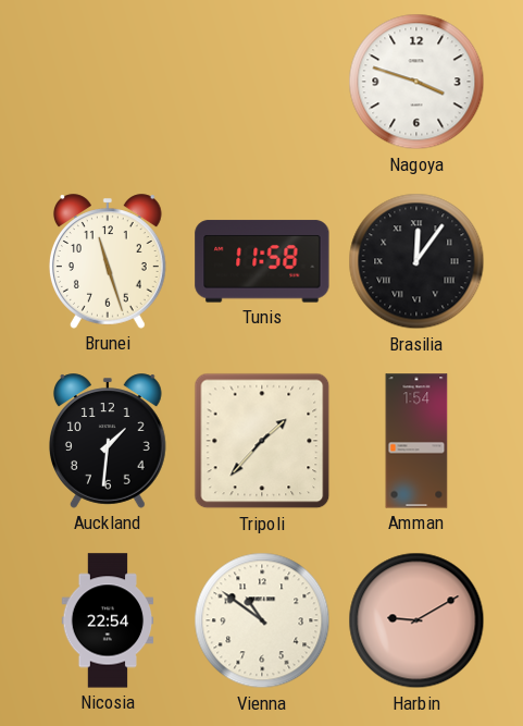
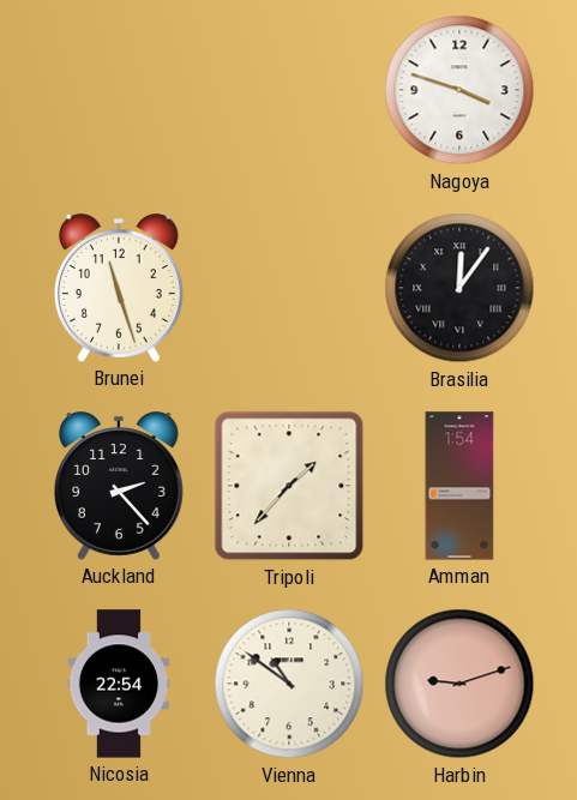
Tunis: 11:58 -> none (262, 261)
Auckland: 1:31 -> 2:23 (119, 486)
Harbin: 9:10 -> 9:12 (459, 684)
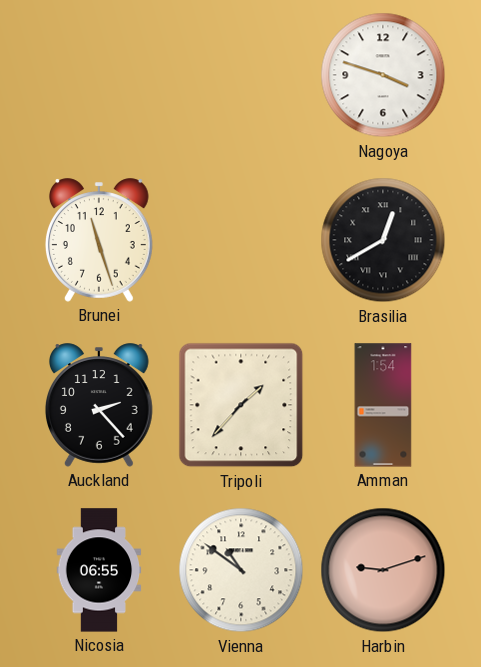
Brasilia: 12:06 -> 12:40 (383, 240)
Nicosia: 22:54 -> 06:55 (99, 570)
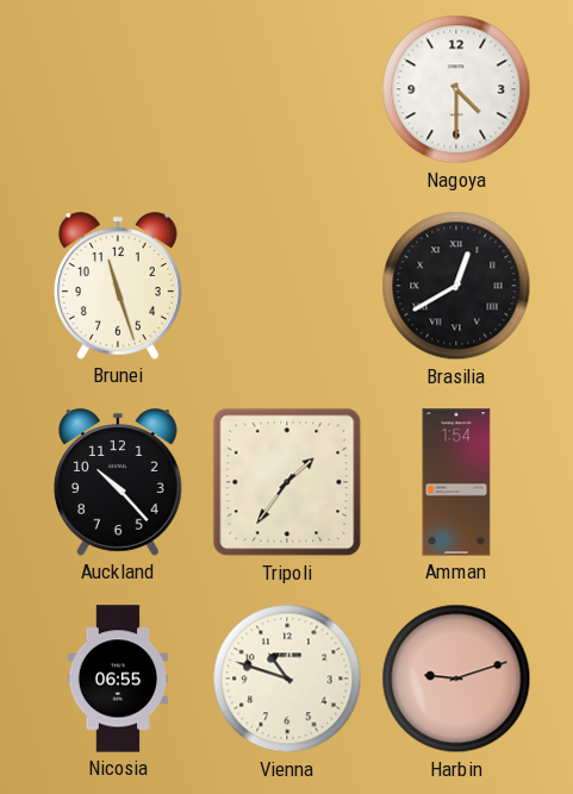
Nagoya: 3:48 -> 4:30 (456, 89)
Auckland: 2:23 -> 10:23 (118, 482)
Tripoli: 1:37 -> 1:36 (287, 482)
Vienna: 10:51 -> 10:48 (287, 679)
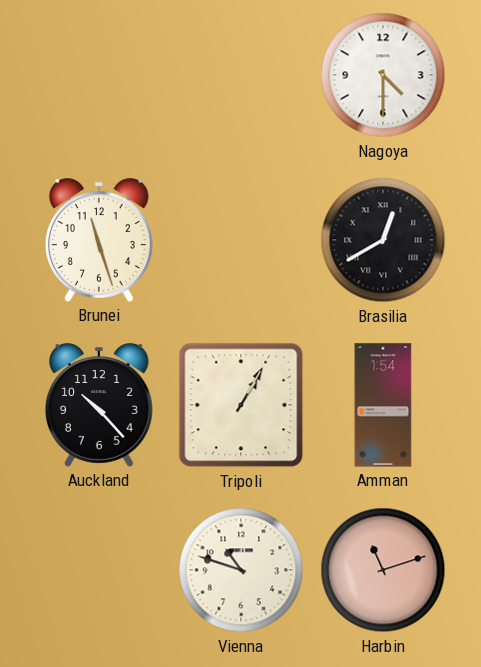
Tripoli: 1:36 -> 1:05 (241, 405)
Nicosia: 06:55 -> none (118, 679)
Harbin: 9:12 -> 11:12 (383, 570)
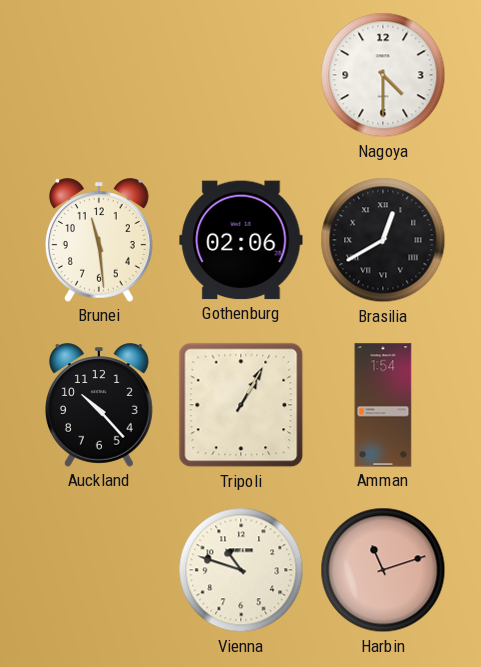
Brunei: 11:27 -> 11:29 (99, 240)
Gothenburg: none -> 02:06 (241, 240)
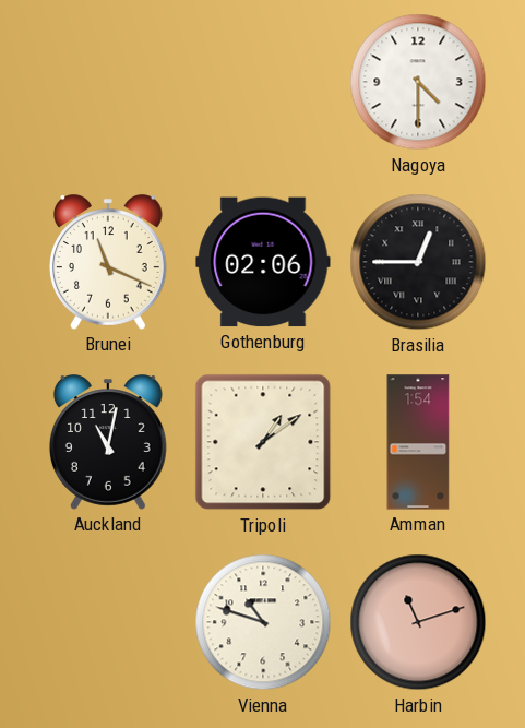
Brunei: 11:29 -> 11:19 (108, 262)
Brasilia: 12:40 -> 12:45 (418, 262)
Auckland: 10:23 -> 11:02 (108, 442)
Tripoli: 1:05 -> 1:09 (263, 442)
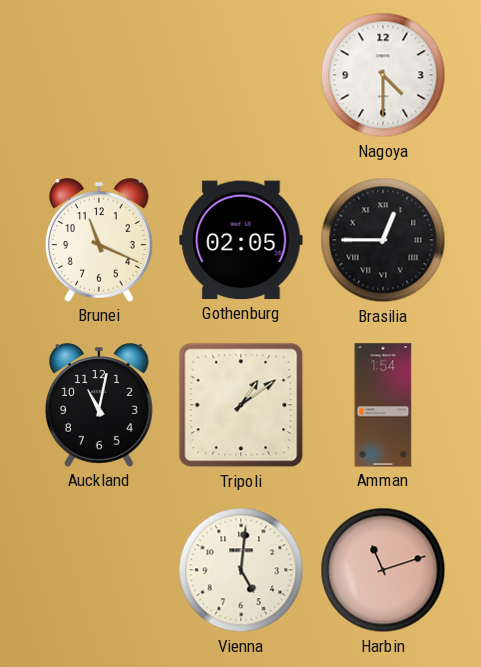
Gothenburg: 02:06 -> 02:05 (241, 240)
Vienna: 10:48 -> 5:01 (241, 570)
